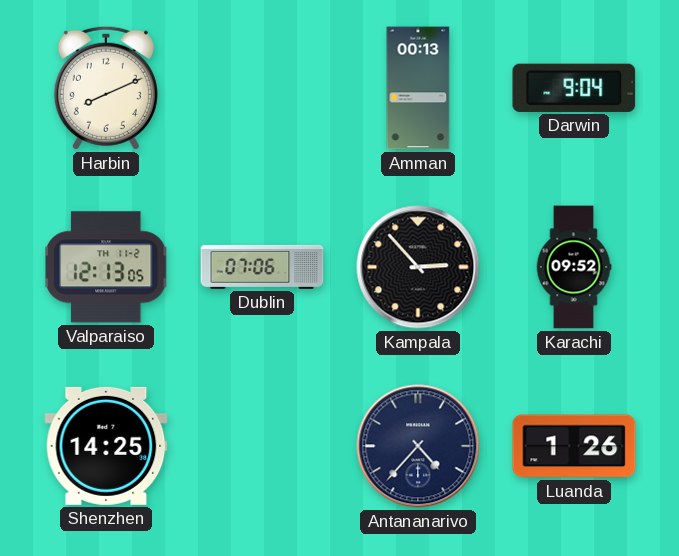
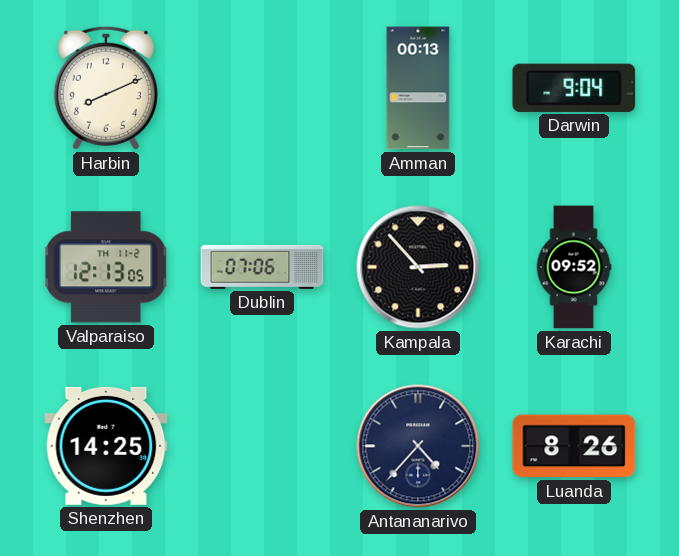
Luanda: 1:26 -> 8:26 (574, 446)
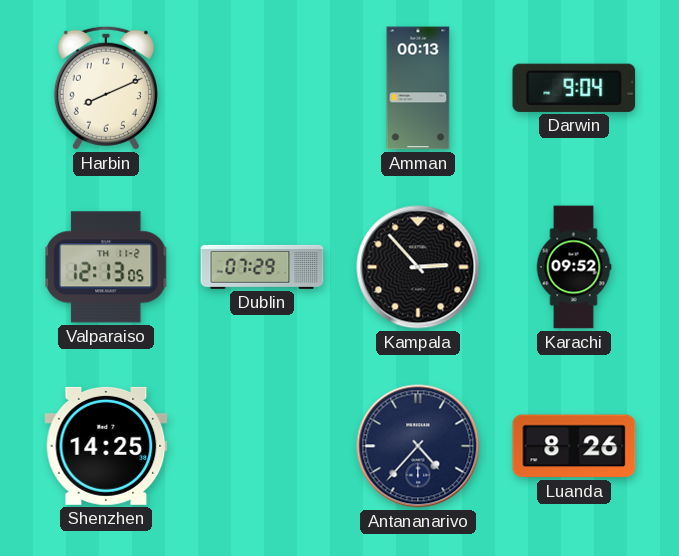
Dublin: 07:06 -> 07:29 (262, 267)
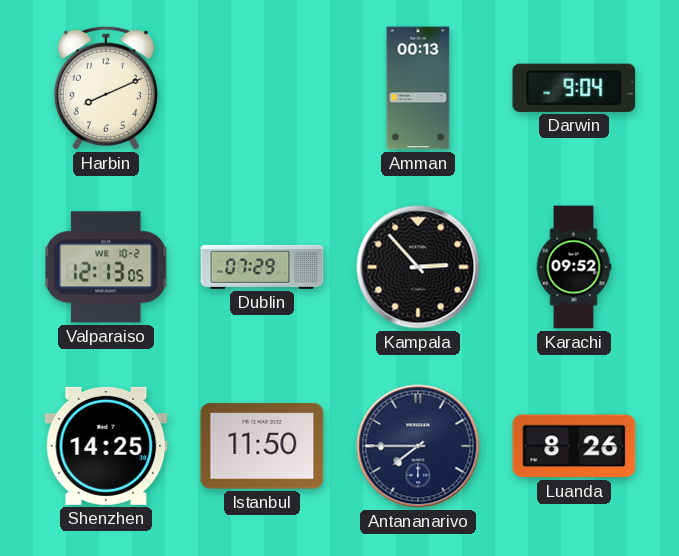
Valparaiso date: TH 11-2 -> WE 10-2 (106, 267)
Istanbul: none -> 11:50 (262, 446)
Antananarivo: 4:37 -> 7:45 (418, 446)
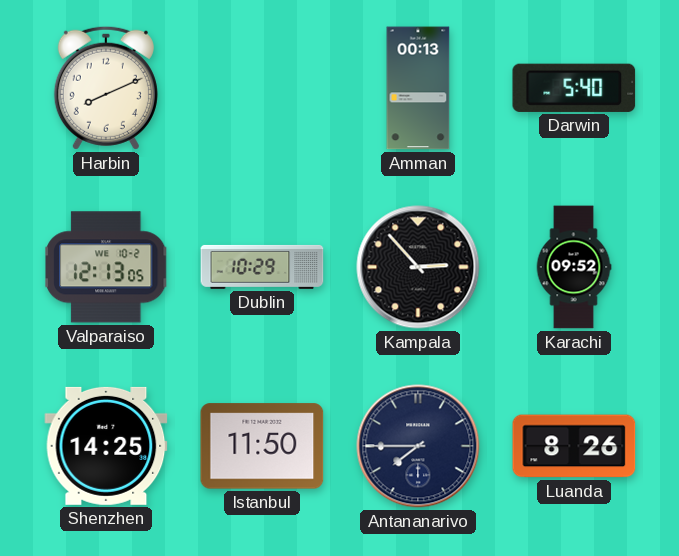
Darwin: 9:04 -> 5:40 (574, 88)
Dublin: 07:29 -> 10:29 (262, 267)
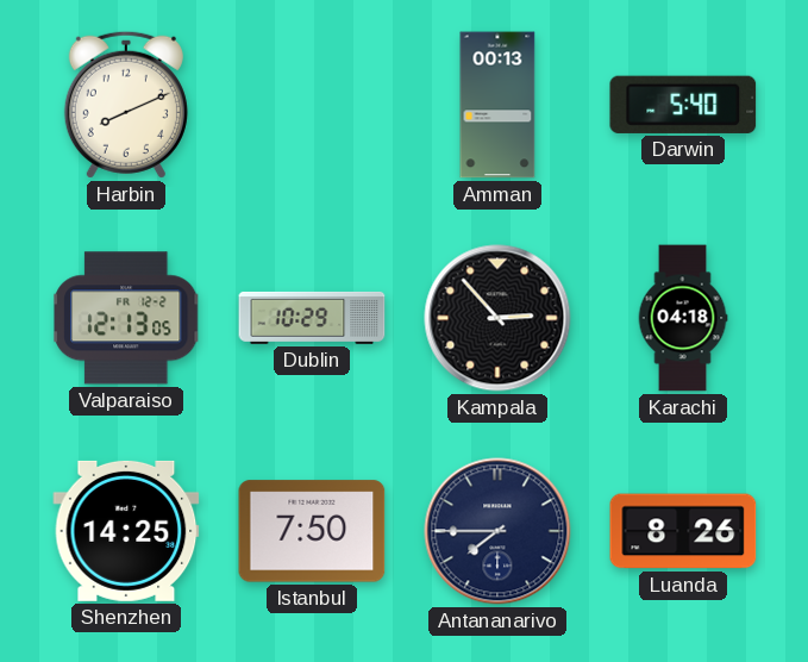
Valparaiso date: WE 10-2 -> FR 12-2 (126, 318)
Karachi: 09:52 -> 04:18 (683, 318)
Istanbul: 11:50 -> 7:50 (312, 531)
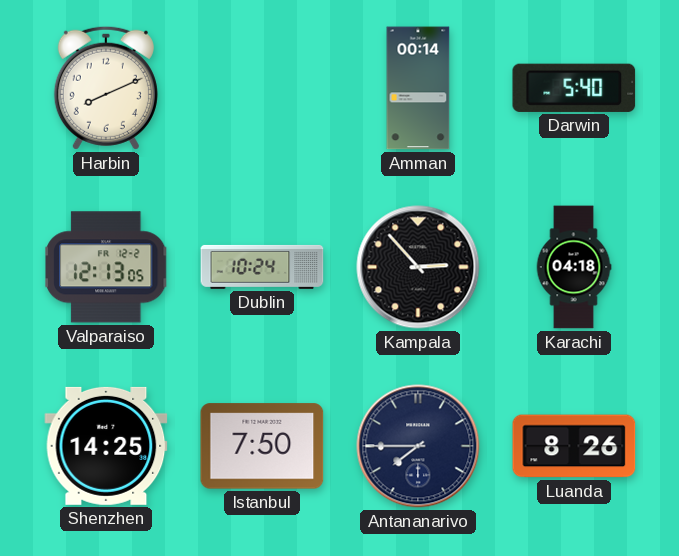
Amman: 00:13 -> 00:14 (418, 88)
Dublin: 10:29 -> 10:24 (262, 267)
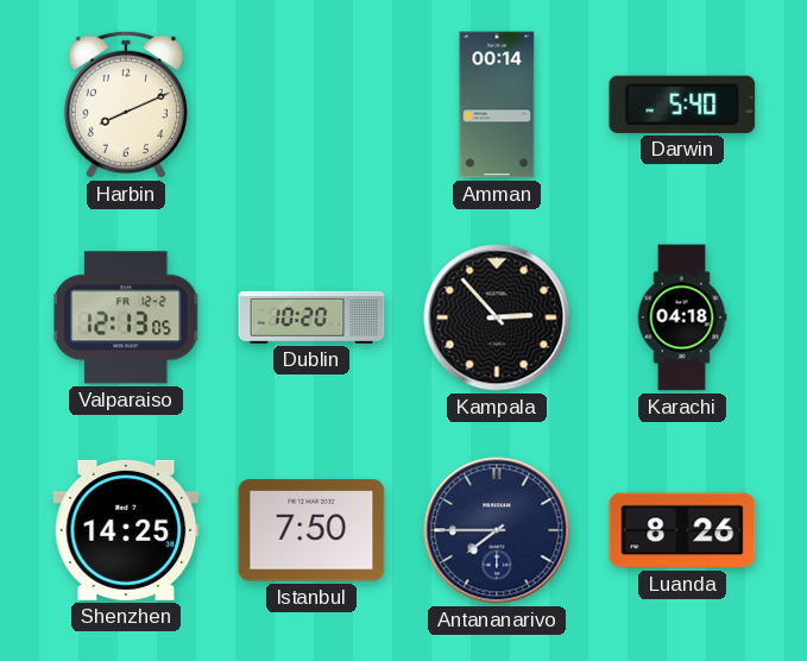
Dublin: 10:24 -> 10:20 (311, 317)
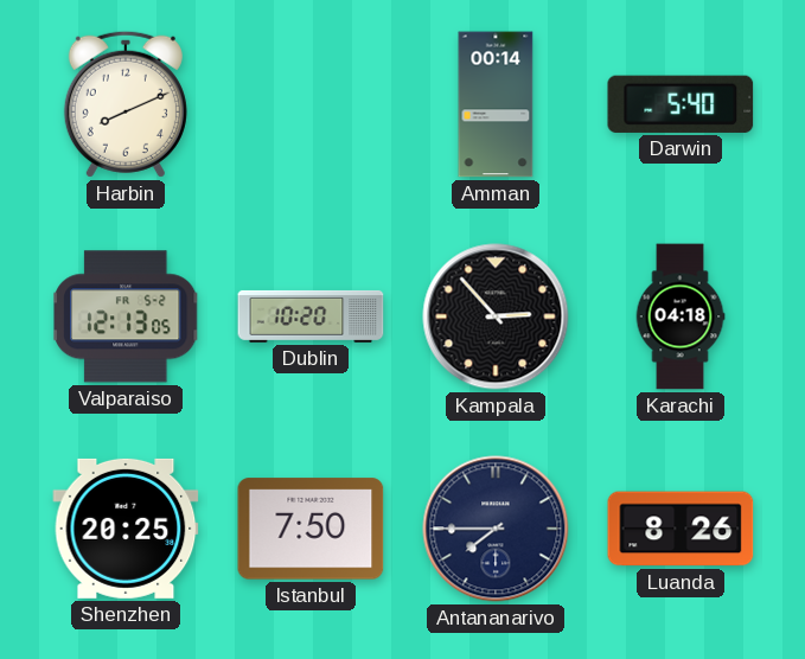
Valparaiso date: FR 12-2 -> FR 5-2 (126, 316)
Shenzhen: 14:25 -> 20:25 (126, 529)
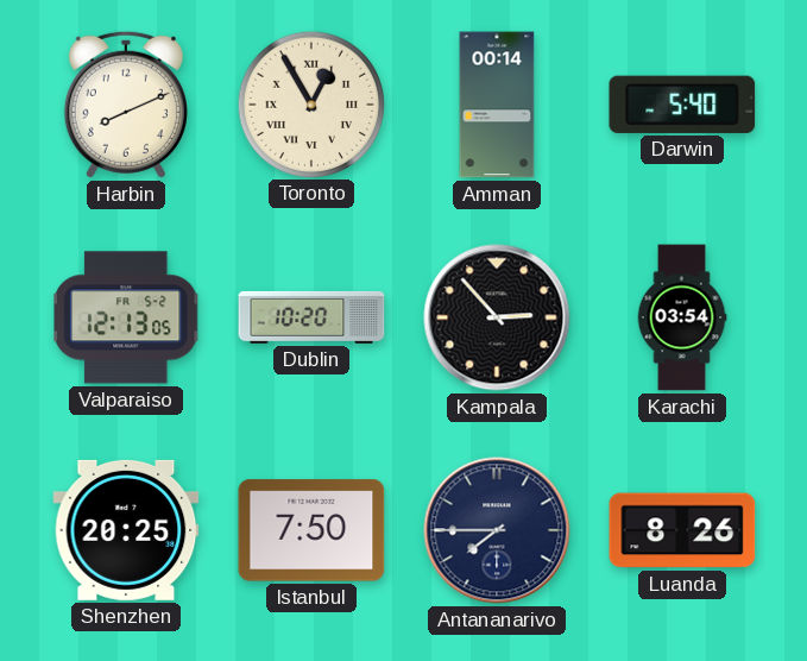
Toronto: none -> 12:55 (310, 103)
Karachi: 04:18 -> 03:54 (682, 317)
